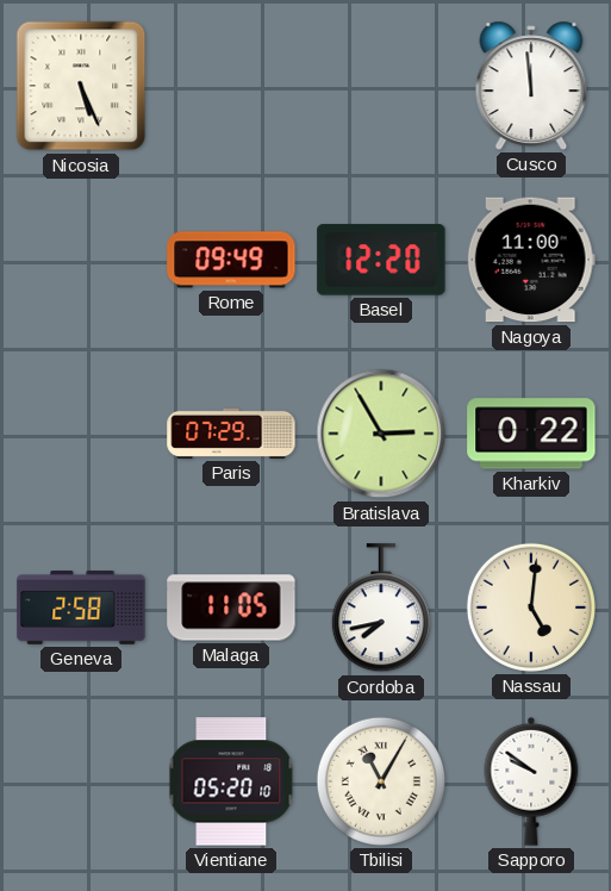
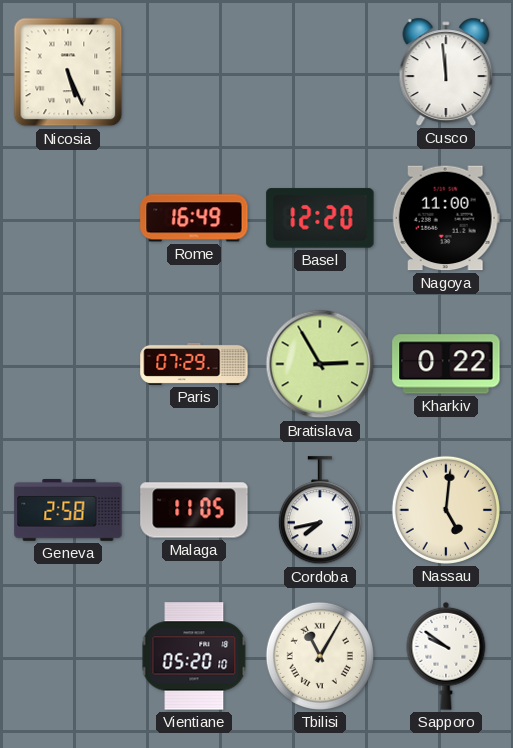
Rome: 09:49 -> 16:49 (194, 218)
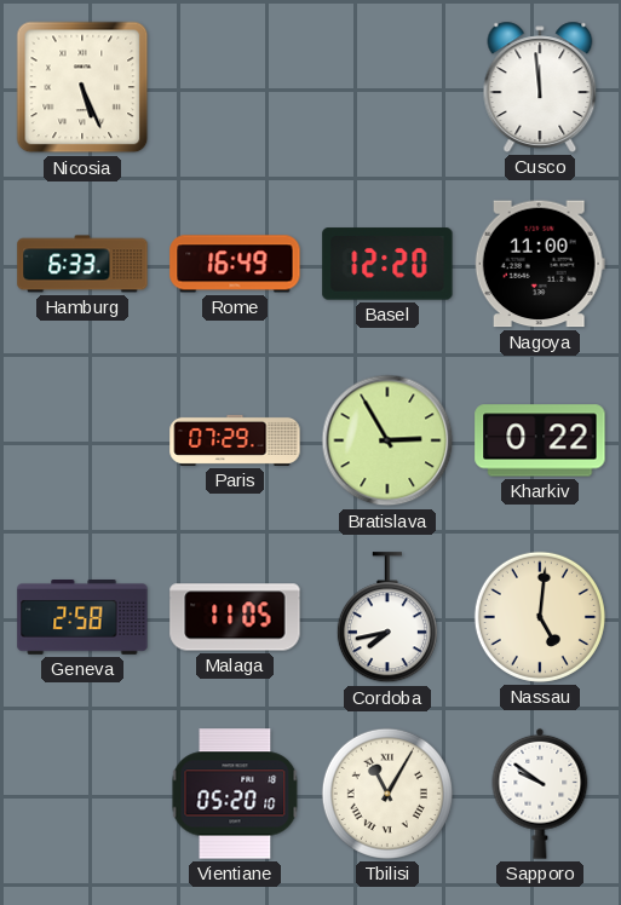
Hamburg: none -> 6:33 (82, 264)
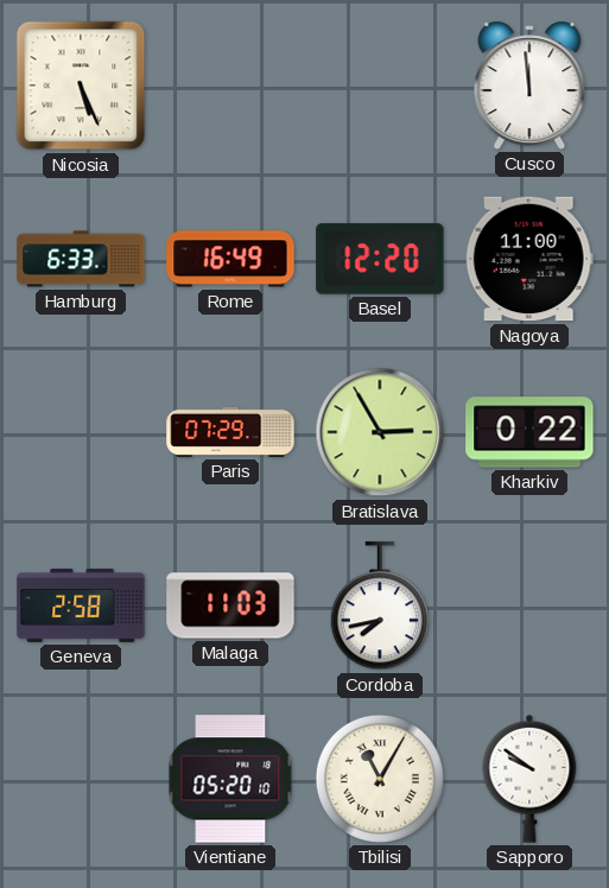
Malaga: 11:05 -> 11:03 (230, 605)
Nassau: 5:01 -> none (540, 617)
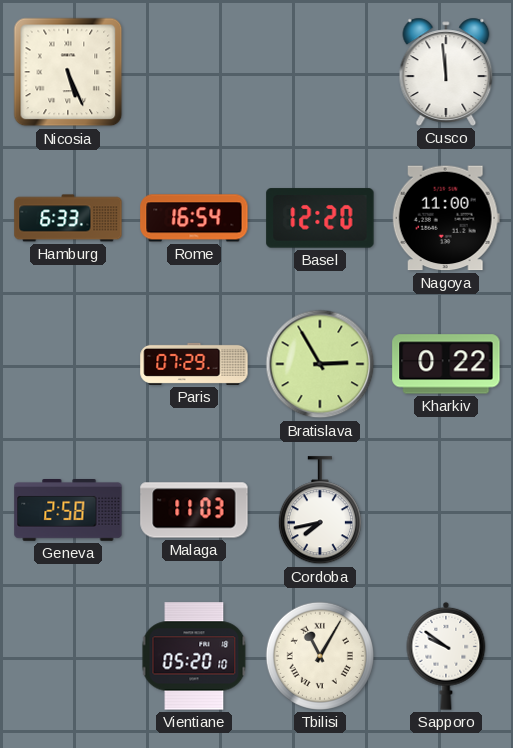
Rome: 16:49 -> 16:54 (194, 218)
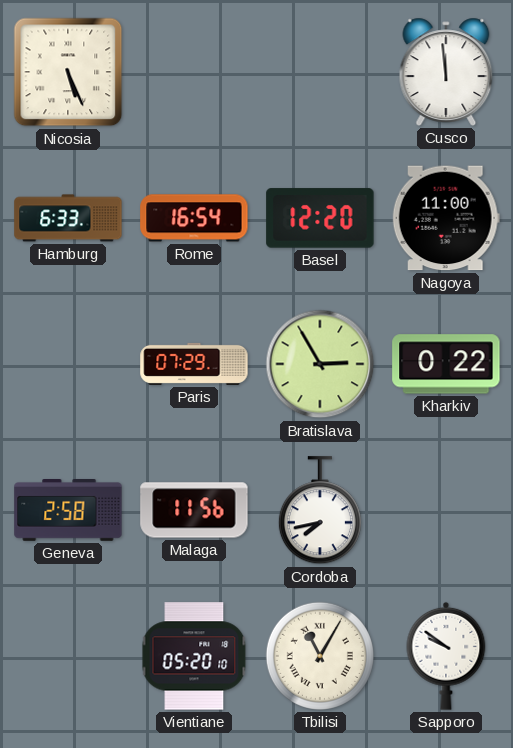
Malaga: 11:03 -> 11:56 (194, 510)
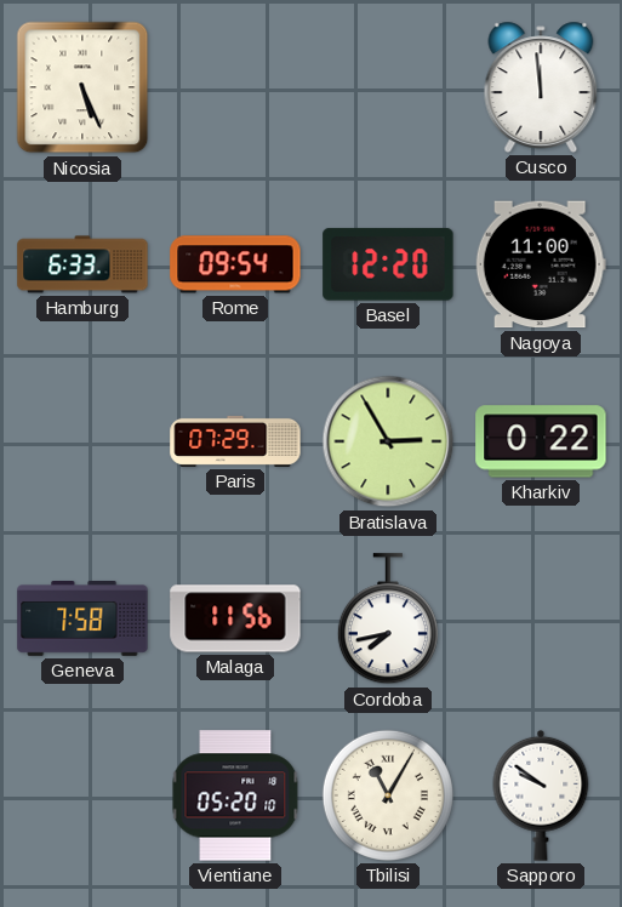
Rome: 16:54 -> 09:54 (235, 264)
Geneva: 2:58 -> 7:58 (82, 620)
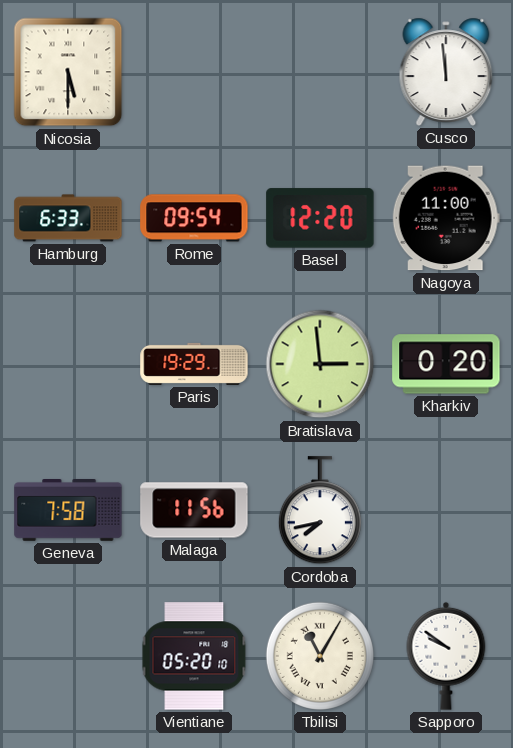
Nicosia: 5:26 -> 5:30 (68, 72)
Paris: 07:29 -> 19:29 (194, 364)
Bratislava: 2:55 -> 2:59 (320, 364)
Kharkiv: 0:22 -> 0:20 (446, 364)
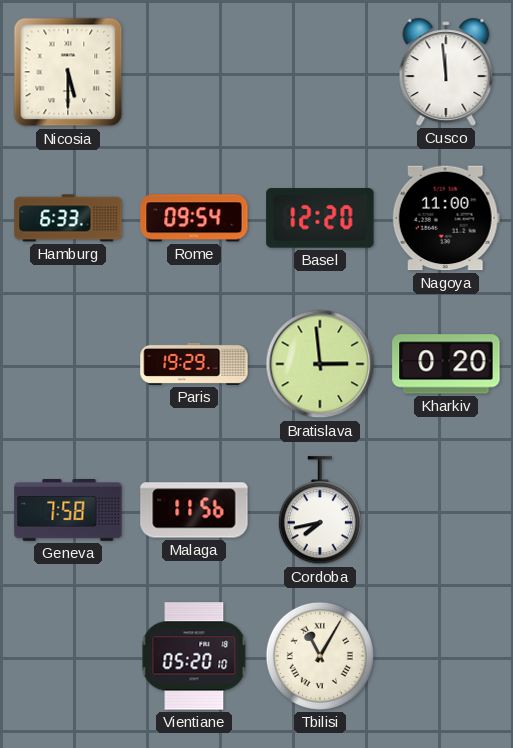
Sapporo: 9:51 -> none (446, 656)
